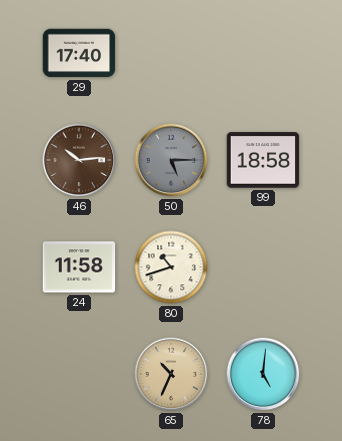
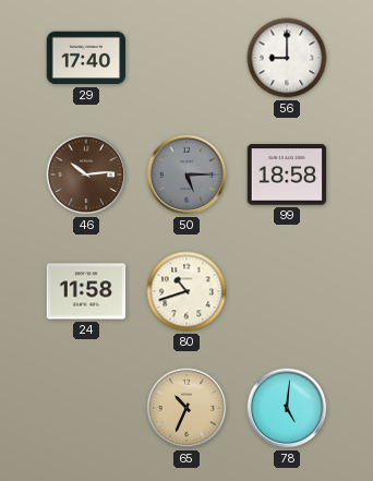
56: none -> 9:00 (287, 58)
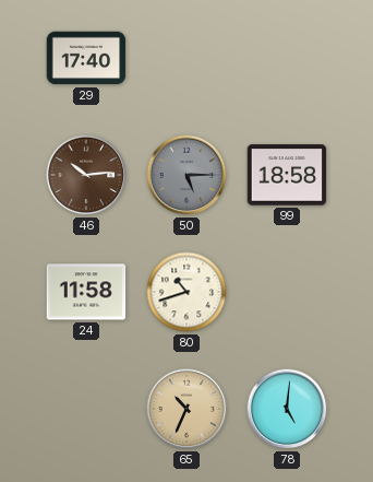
56: 9:00 -> none (287, 58)
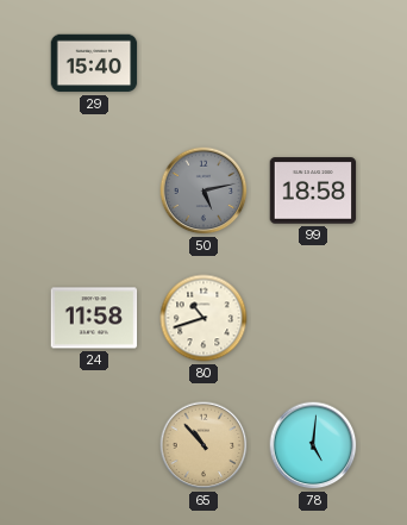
29: 17:40 -> 15:40 (94, 63)
46: 10:14 -> none (86, 175)
50: 5:15 -> 5:13 (203, 190)
65: 10:34 -> 10:53 (203, 445)
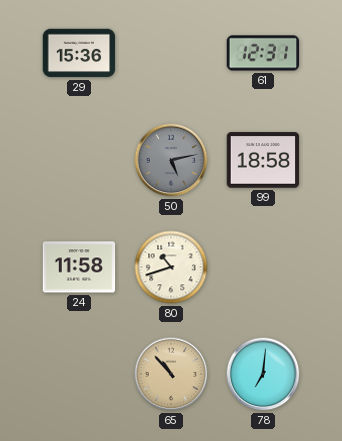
29: 15:40 -> 15:36 (79, 53)
61: none -> 12:31 (263, 53)
78: 5:01 -> 7:01 (263, 374)
